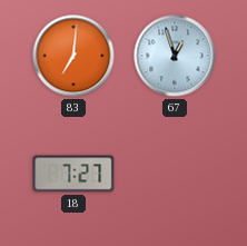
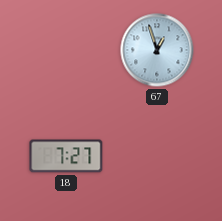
83: 7:01 -> none (73, 56)
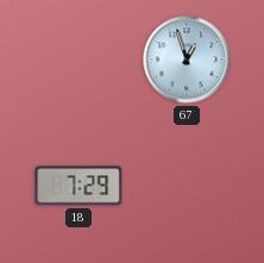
18: 7:27 -> 7:29 (78, 186)
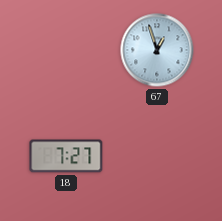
18: 7:29 -> 7:27 (66, 156)
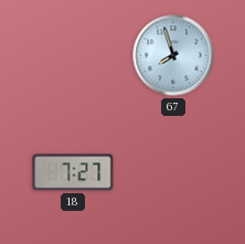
67: 12:57 -> 7:57 (173, 55)
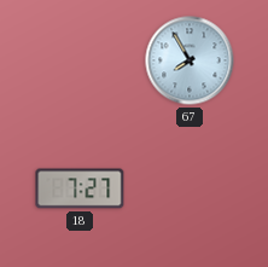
67: 7:57 -> 7:55 (190, 60)
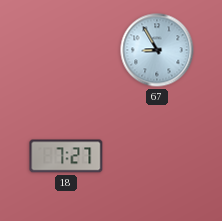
67: 7:55 -> 8:55 (157, 50)
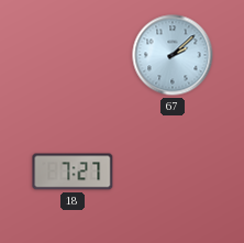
67: 8:55 -> 2:08 (173, 55)
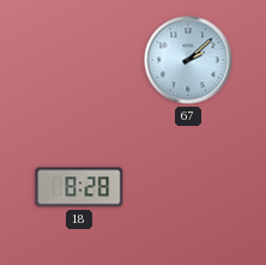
18: 7:27 -> 8:28 (79, 187)
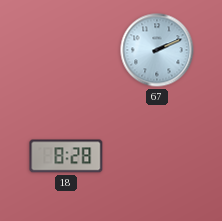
67: 2:08 -> 2:11 (157, 50)
